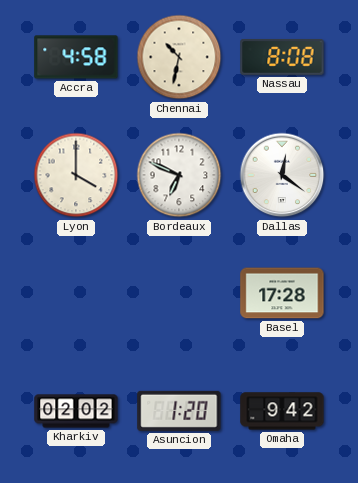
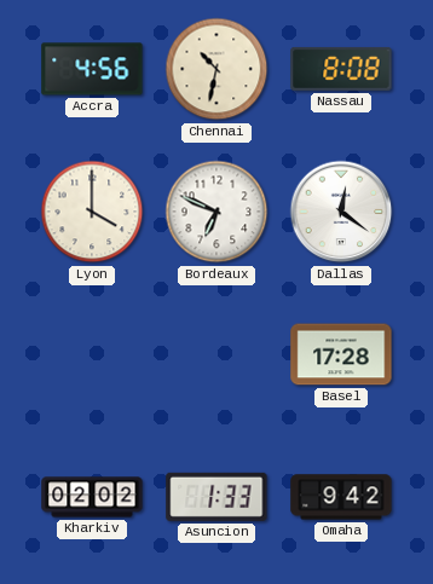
Accra: 4:58 -> 4:56 (92, 69)
Asuncion: 1:20 -> 1:33 (217, 497)
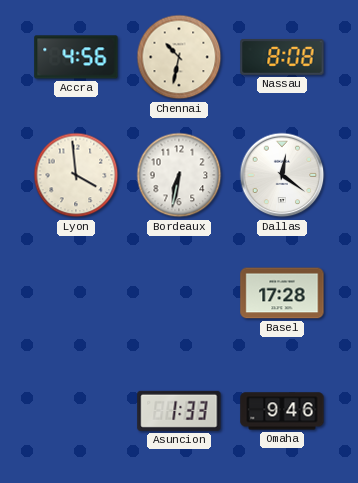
Lyon: 4:00 -> 3:59 (76, 175)
Bordeaux: 6:49 -> 6:32 (179, 175)
Kharkiv: 02:02 -> none (92, 497)
Omaha: 9:42 -> 9:46 (282, 411)
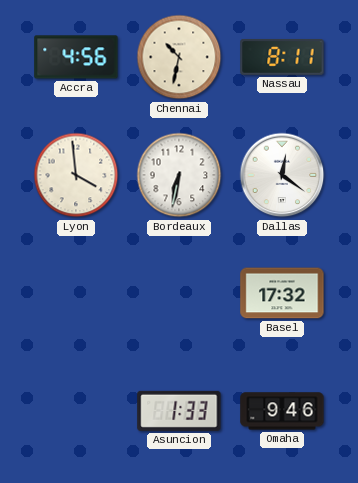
Nassau: 8:08 -> 8:11 (282, 57)
Basel: 17:28 -> 17:32 (282, 293)
